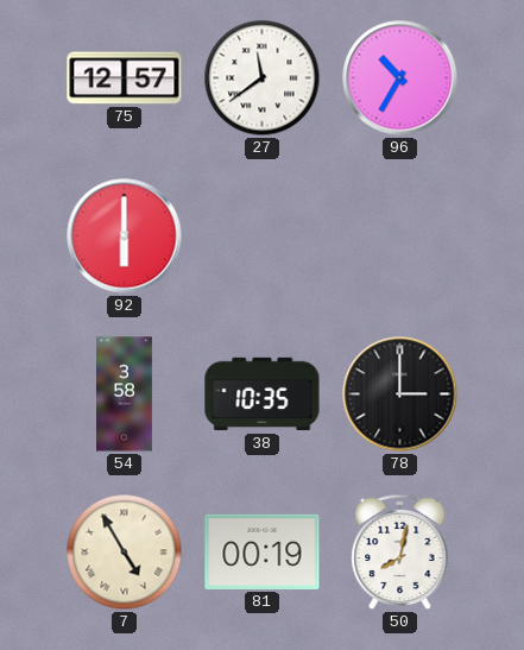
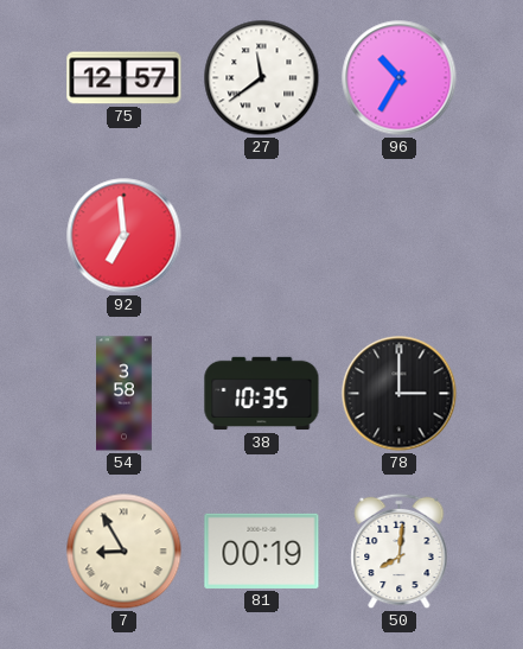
92: 6:00 -> 6:59 (125, 236)
7: 4:55 -> 8:55 (125, 552)
50: 8:02 -> 8:01 (400, 552)
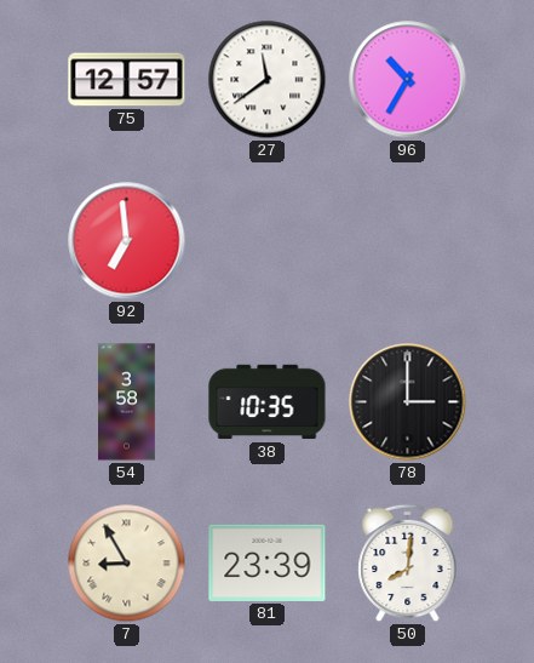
81: 00:19 -> 23:39 (268, 562)
